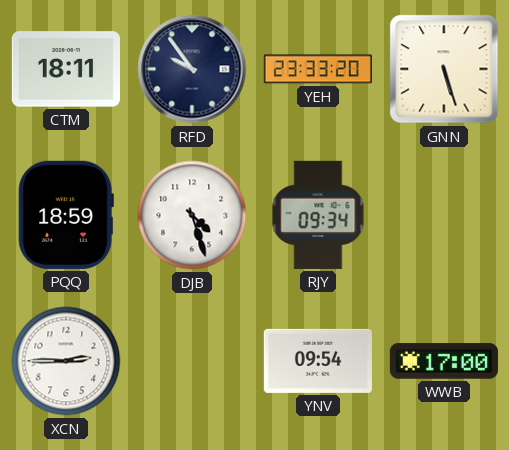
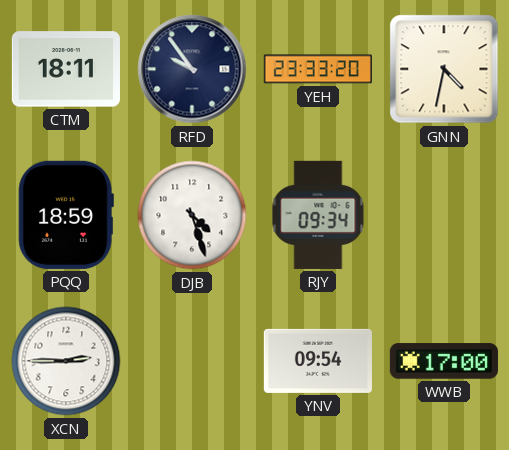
GNN: 5:27 -> 4:32 (444, 69)
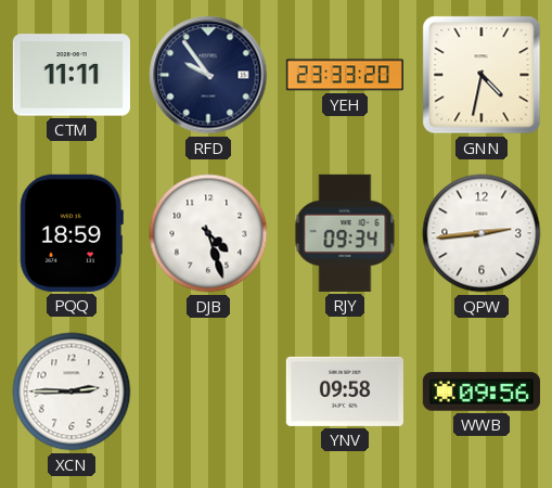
CTM: 18:11 -> 11:11 (72, 75)
QPW: none -> 2:44 (482, 233)
YNV: 09:54 -> 09:58 (345, 391)
WWB: 17:00 -> 09:56 (482, 391)
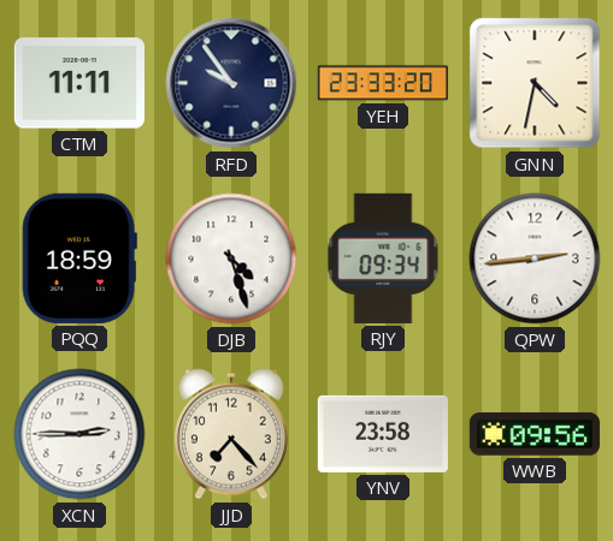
JJD: none -> 7:23 (232, 434)
YNV: 09:58 -> 23:58 (383, 434)
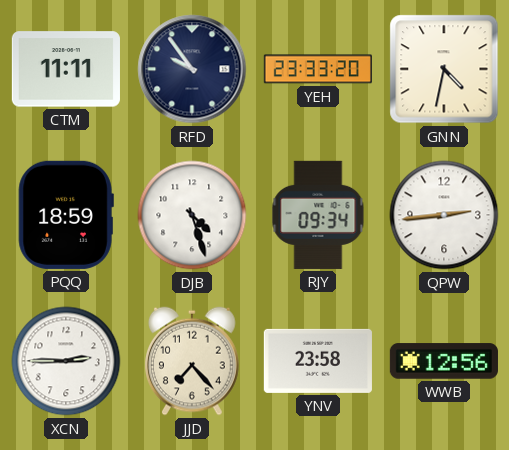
WWB: 09:56 -> 12:56 (444, 361)
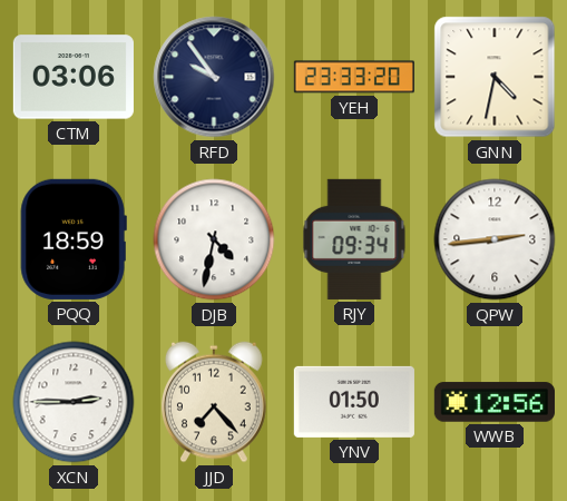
CTM: 11:11 -> 03:06 (74, 77)
DJB: 4:27 -> 4:32 (214, 239)
YNV: 23:58 -> 01:50 (354, 402)
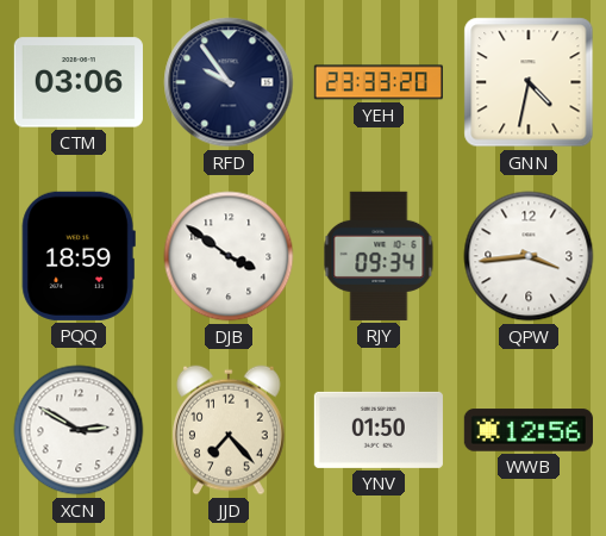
DJB: 4:32 -> 3:51 (229, 256)
QPW: 2:44 -> 3:44 (529, 256)
XCN: 2:45 -> 2:50 (79, 430)
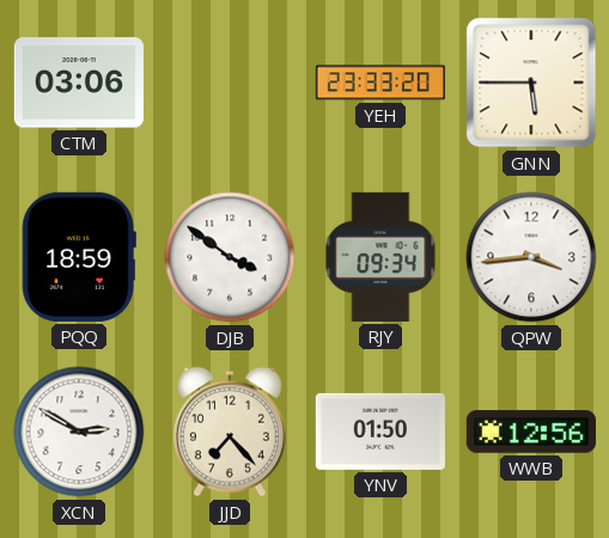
RFD: 9:54 -> none (229, 82)
GNN: 4:32 -> 5:45 (531, 82)
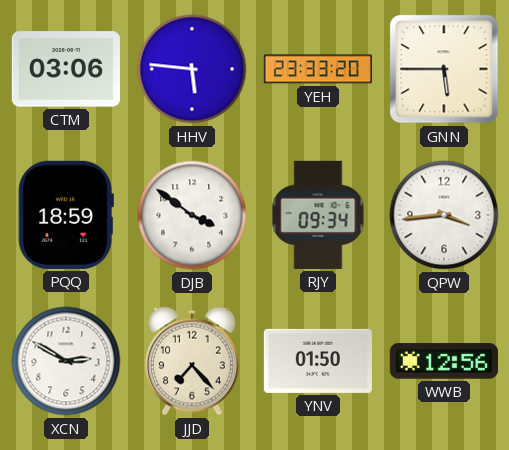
HHV: none -> 5:46 (192, 69)
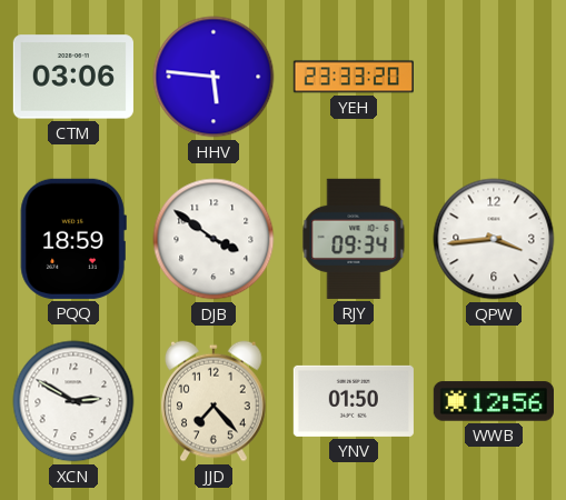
GNN: 5:45 -> none (444, 69)
